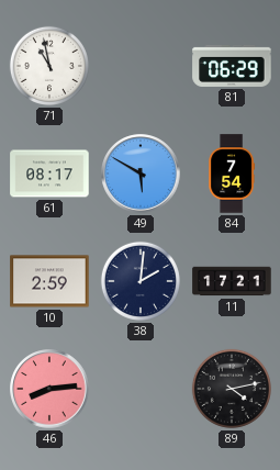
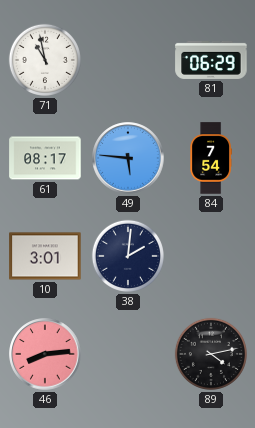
49: 5:50 -> 5:46 (128, 158)
10: 2:59 -> 3:01 (45, 256)
11: 17:21 -> none (232, 281)
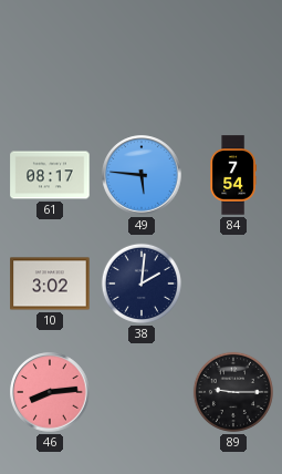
71: 10:58 -> none (45, 60)
81: 06:29 -> none (211, 60)
10: 3:01 -> 3:02 (50, 284)
89: 4:13 -> 9:15 (233, 392)
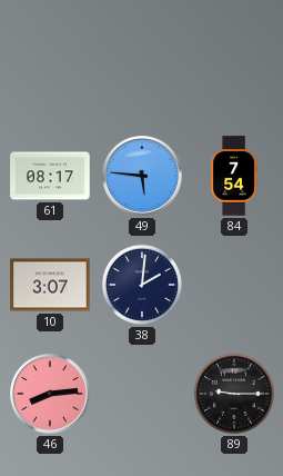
10: 3:02 -> 3:07 (50, 285)
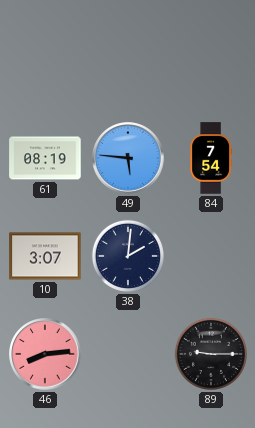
61: 08:17 -> 08:19 (45, 158)
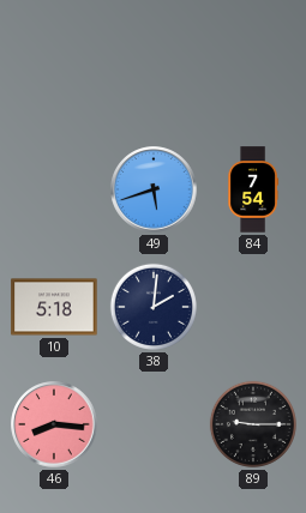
61: 08:19 -> none (45, 158)
49: 5:46 -> 5:42 (154, 189)
10: 3:07 -> 5:18 (54, 307)
46: 8:14 -> 8:16 (54, 424)
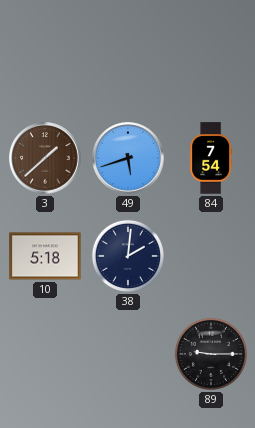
3: none -> 1:38 (45, 158)
46: 8:16 -> none (54, 424)
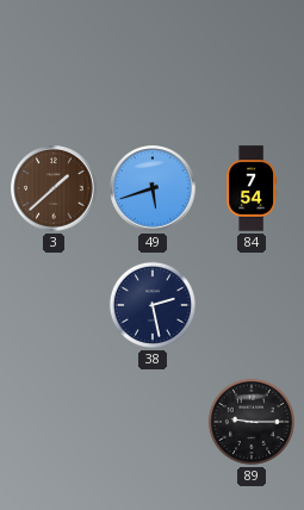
10: 5:18 -> none (45, 256)
38: 2:01 -> 2:28 (153, 305)
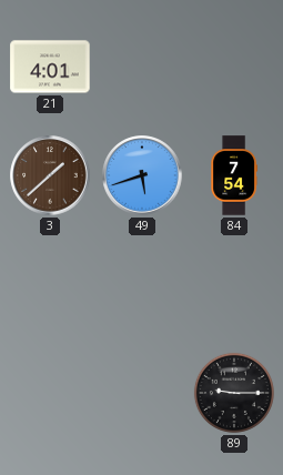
21: none -> 4:01 (50, 67)
38: 2:28 -> none (153, 305)
